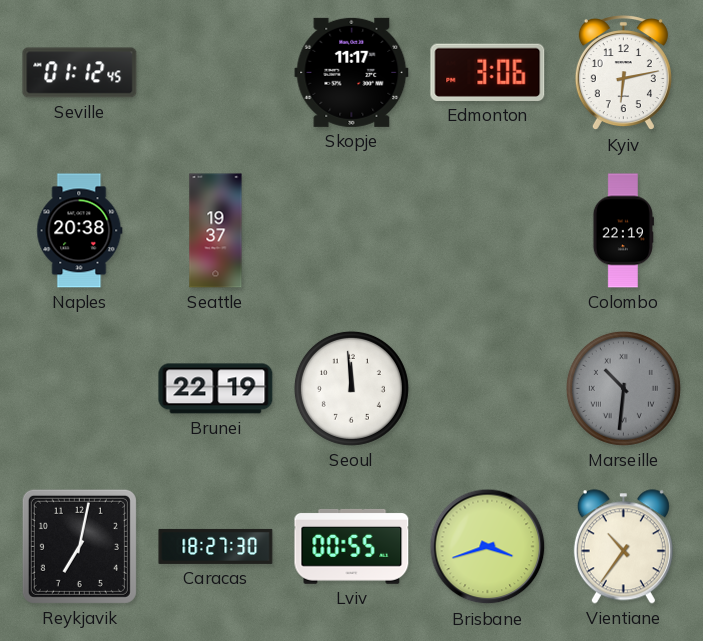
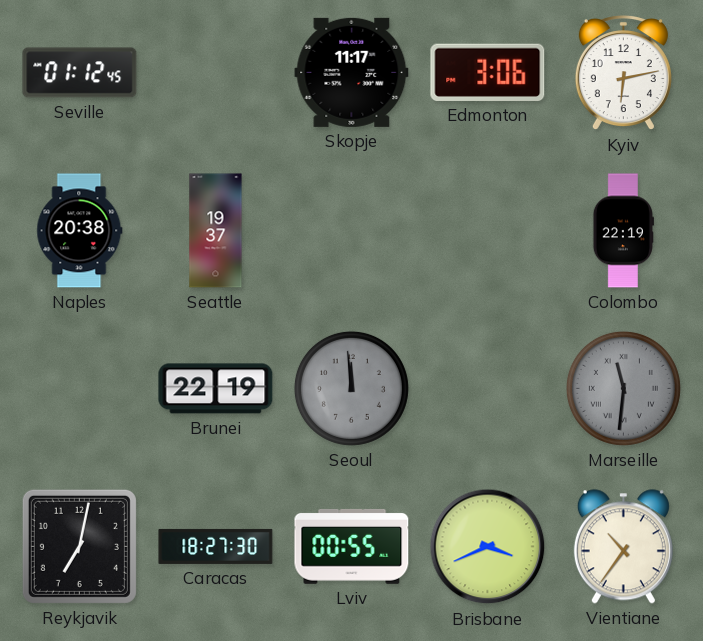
Seoul dial: white -> grey (351, 388)
Marseille: 10:31 -> 11:31 (623, 388)
Brisbane: 3:42 -> 3:41 (488, 547)
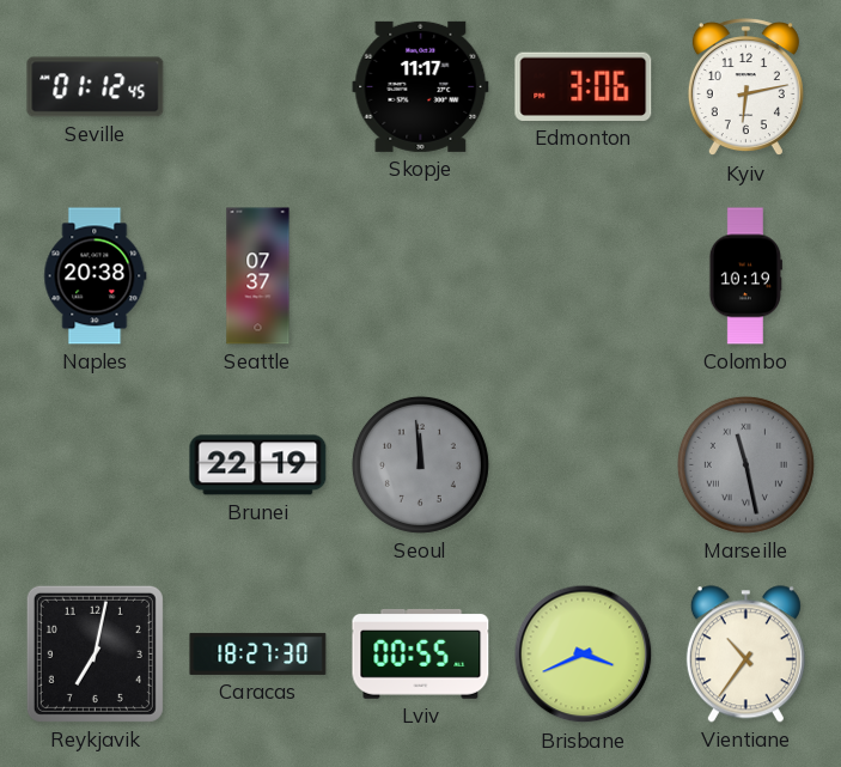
Seattle: 19:37 -> 07:37 (258, 276)
Colombo: 22:19 -> 10:19 (745, 276)
Marseille: 11:31 -> 11:28 (745, 464)
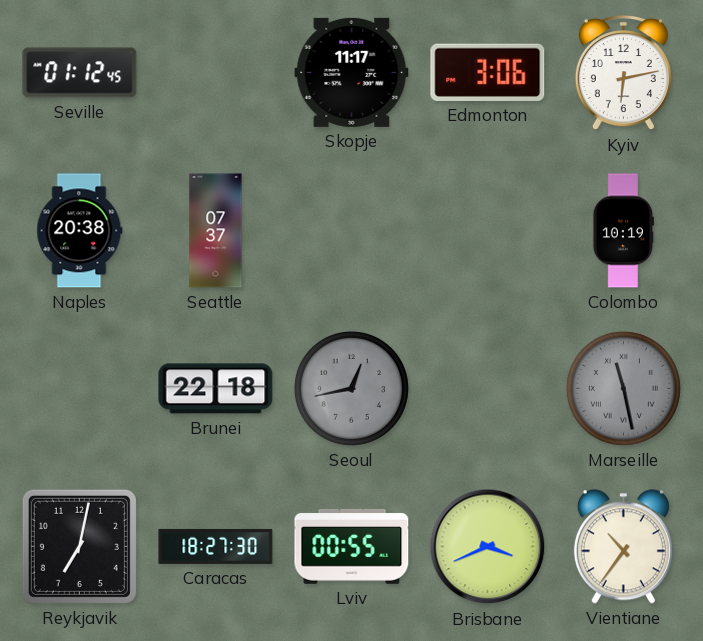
Brunei: 22:19 -> 22:18 (216, 389)
Seoul: 11:59 -> 12:43 (351, 388)
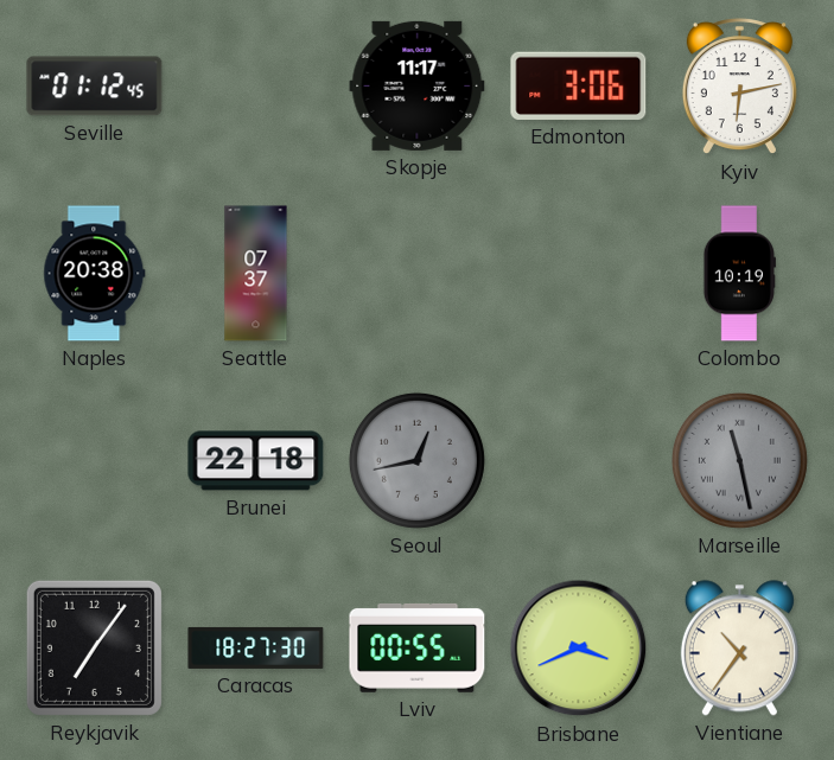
Reykjavik: 7:02 -> 7:06 (94, 647)
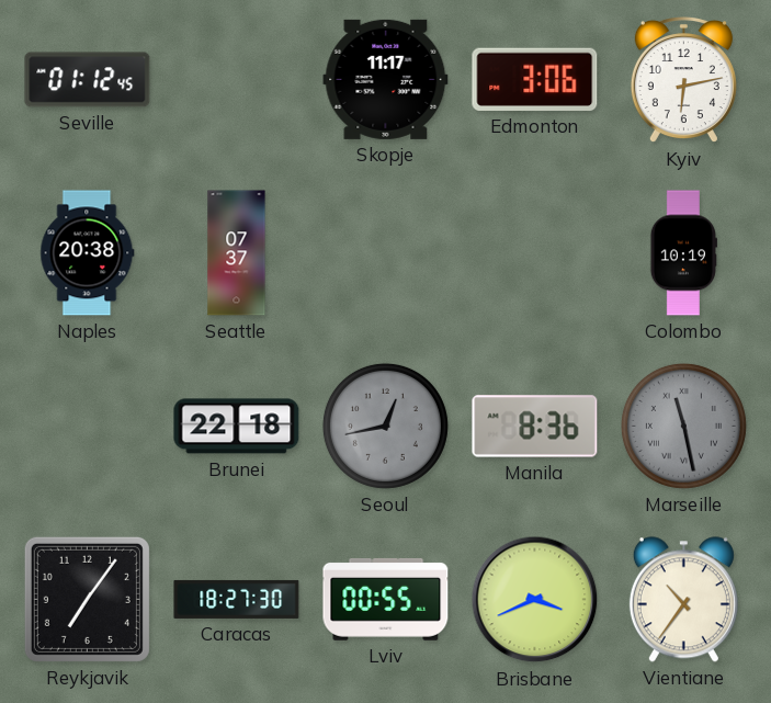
Manila: none -> 8:36 (535, 427)
